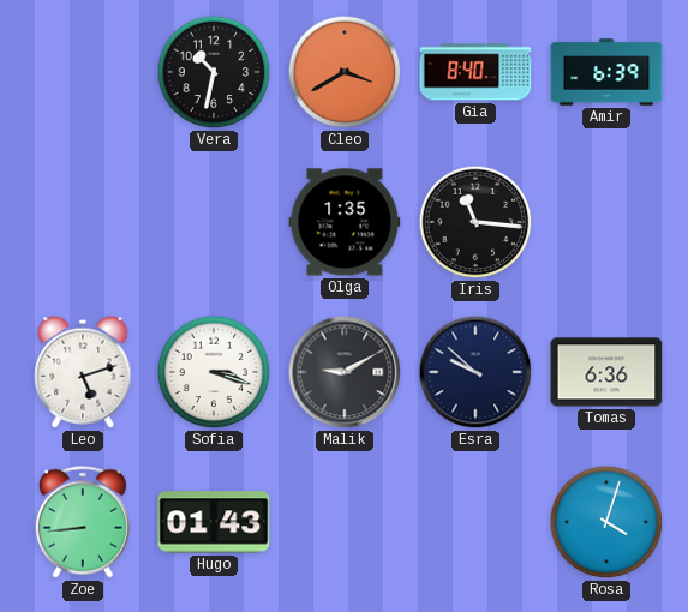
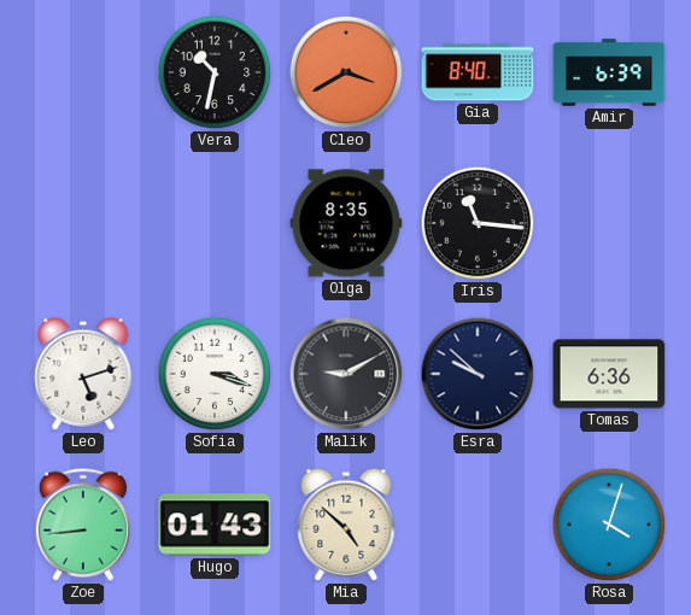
Olga: 1:35 -> 8:35 (346, 223)
Mia: none -> 4:52 (346, 525)
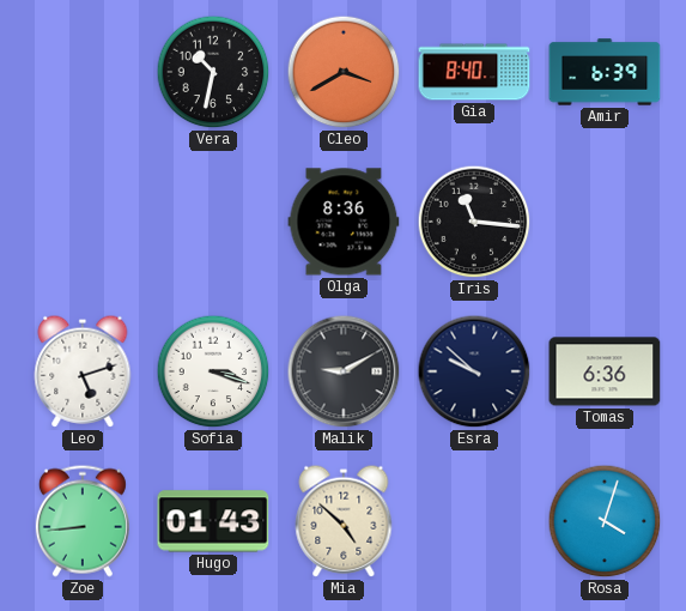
Olga: 8:35 -> 8:36 (344, 222)
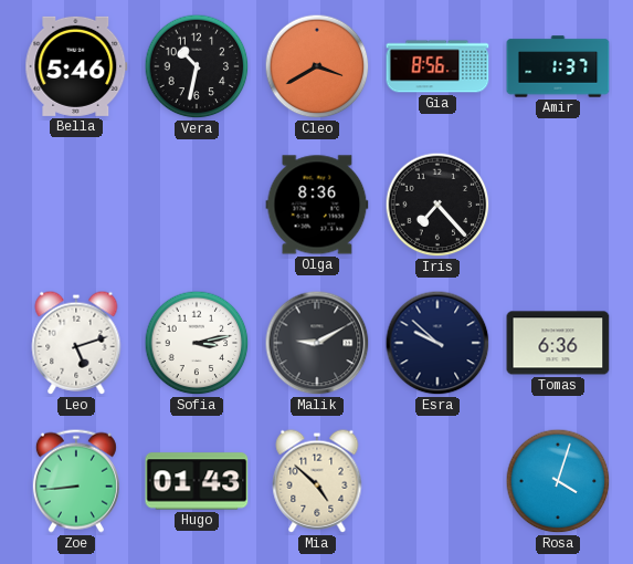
Bella: none -> 5:46 (76, 66)
Gia: 8:40 -> 8:56 (437, 66)
Amir: 6:39 -> 1:37 (558, 66)
Iris: 11:16 -> 7:23 (437, 205)
Sofia: 3:18 -> 3:13 (197, 343)
